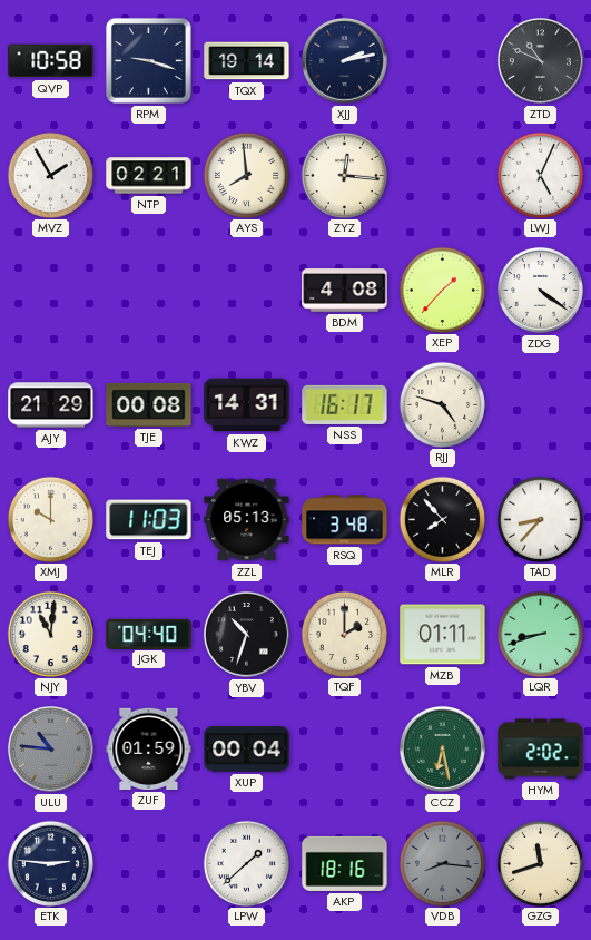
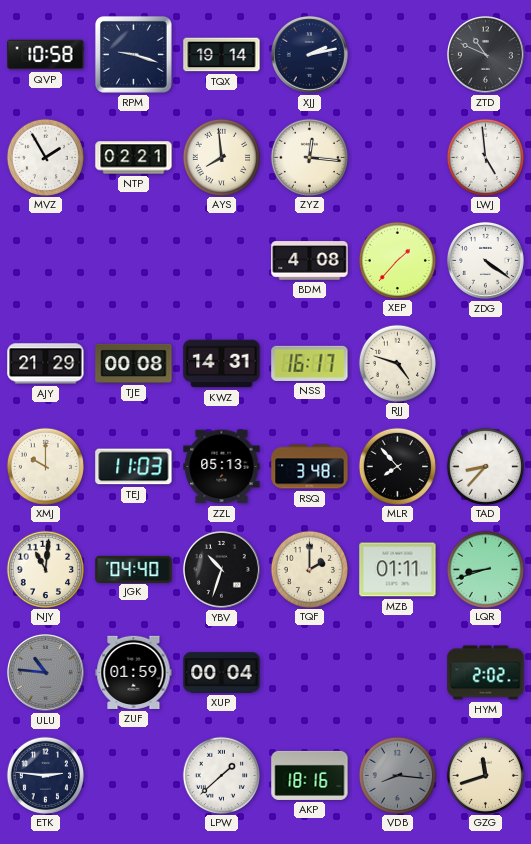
LWJ: 5:04 -> 4:59 (485, 157)
CCZ: 6:28 -> none (442, 748)
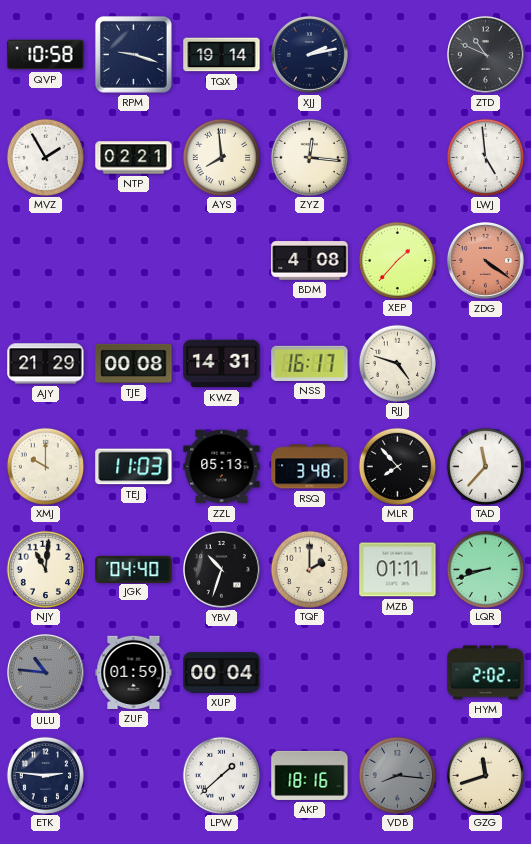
ZDG dial: white -> salmon (485, 260)
TAD: 8:37 -> 11:37 (485, 466)
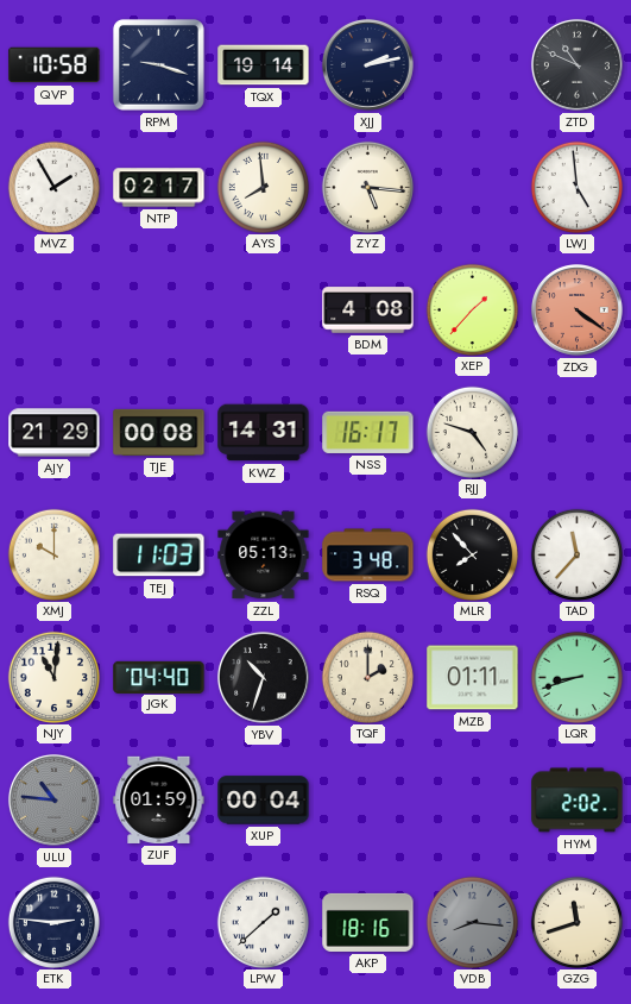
NTP: 02:21 -> 02:17 (159, 188)
ZYZ: 12:16 -> 5:16 (367, 187)
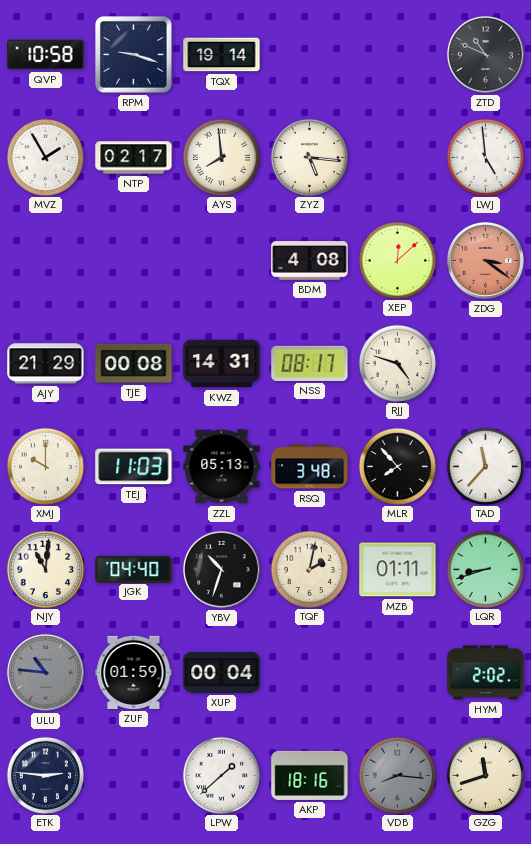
XJJ: 2:13 -> none (367, 64)
XEP: 1:37 -> 12:08 (397, 260)
ZDG: 4:21 -> 3:21 (485, 260)
NSS: 16:17 -> 08:17 (310, 363)
TQF: 2:00 -> 2:02 (309, 569)
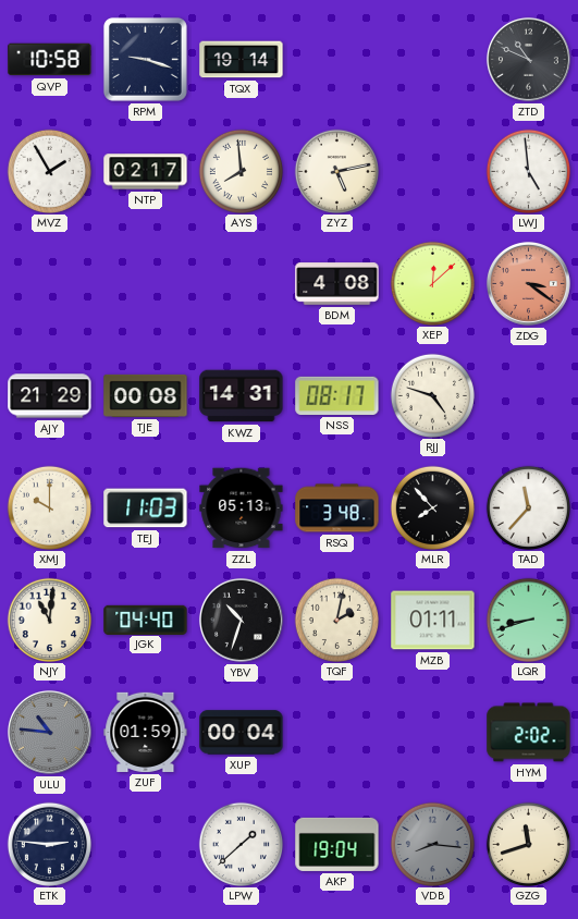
ZYZ: 5:16 -> 5:13 (336, 171)
AKP: 18:16 -> 19:04 (337, 844)
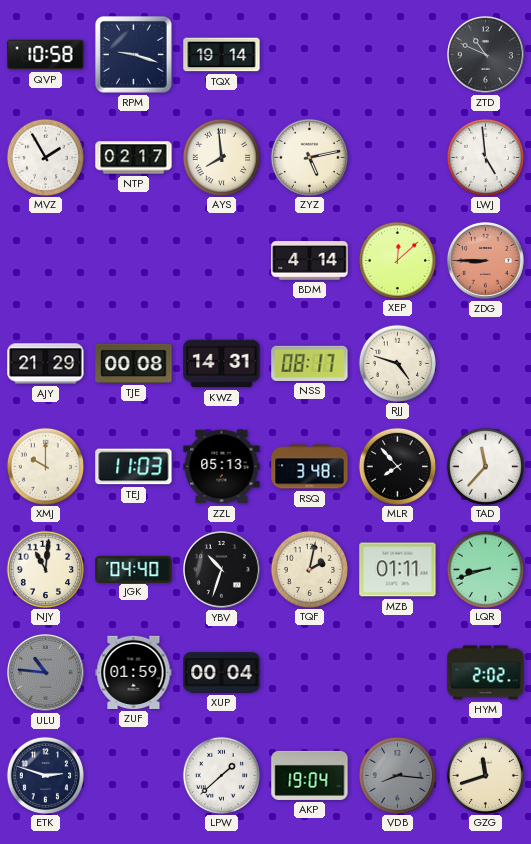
BDM: 4:08 -> 4:14 (310, 261)
ZDG: 3:21 -> 8:45 (485, 260)
ETK: 2:46 -> 2:48 (45, 775)
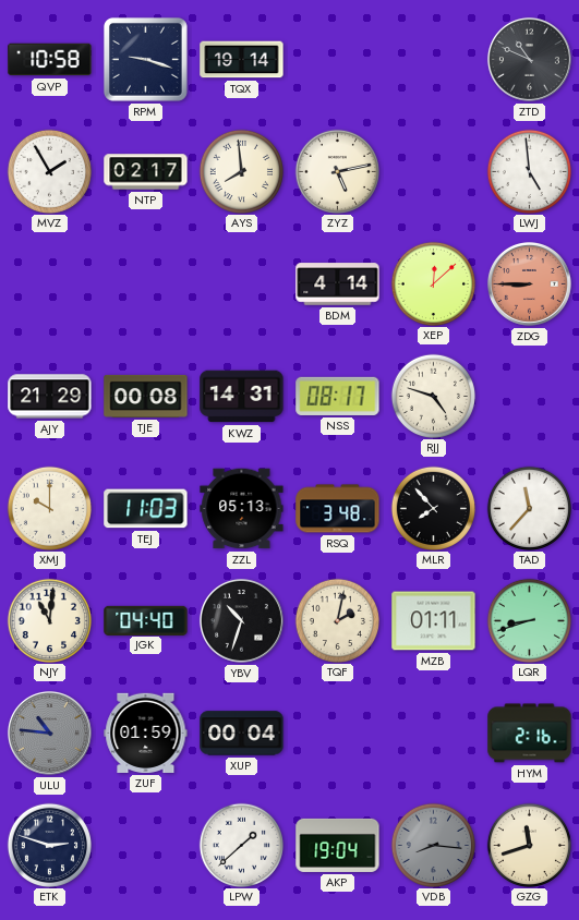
HYM: 2:02 -> 2:16 (530, 734)
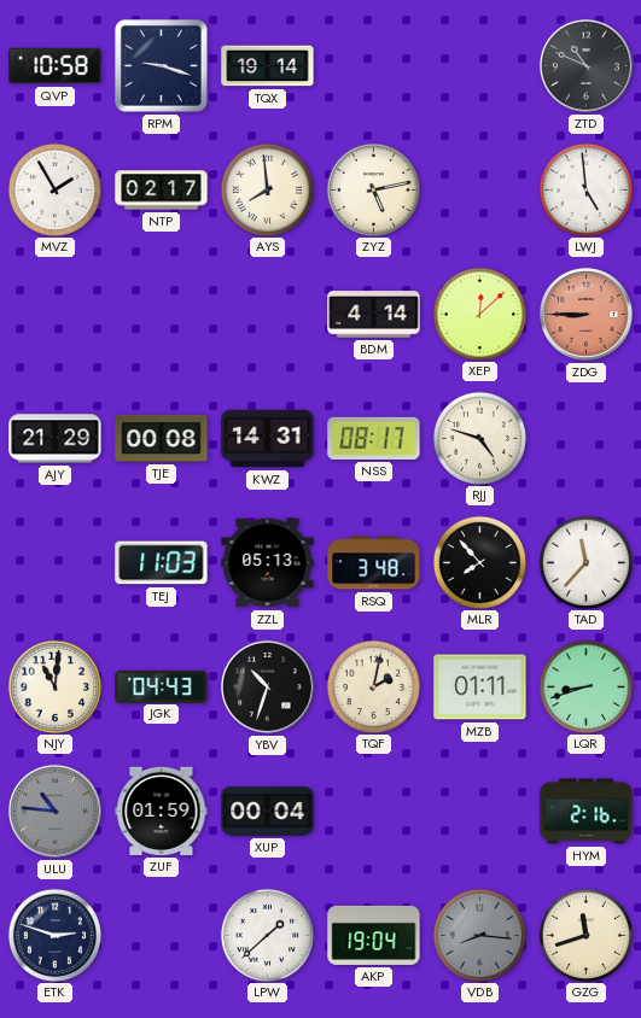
XMJ: 10:00 -> none (49, 508)
JGK: 04:40 -> 04:43 (162, 686)
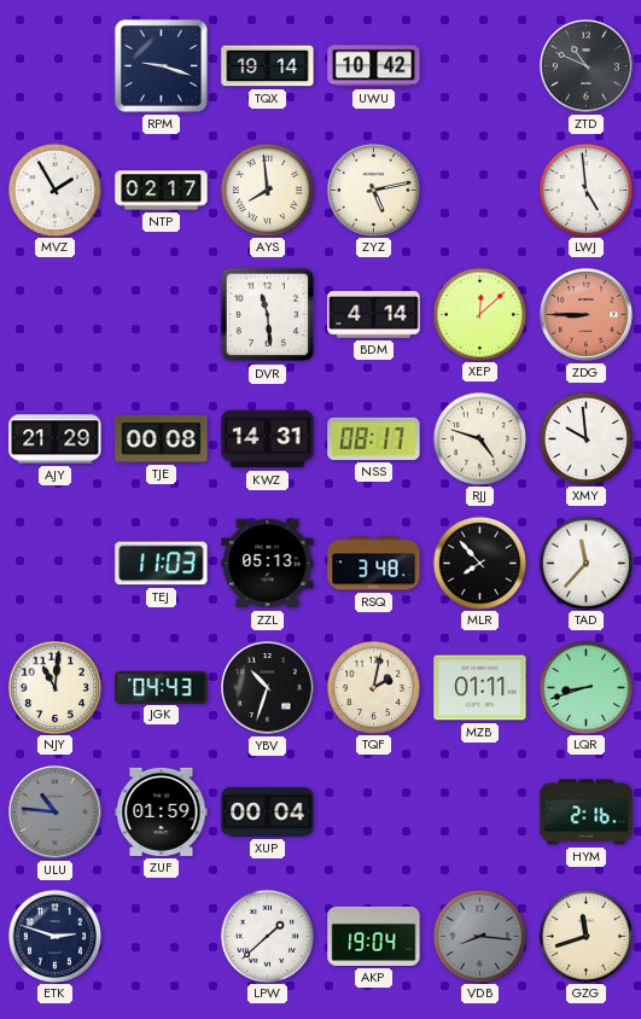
QVP: 10:58 -> none (56, 66)
UWU: none -> 10:42 (374, 66)
DVR: none -> 11:29 (268, 315)
XMY: none -> 9:59 (585, 438)
